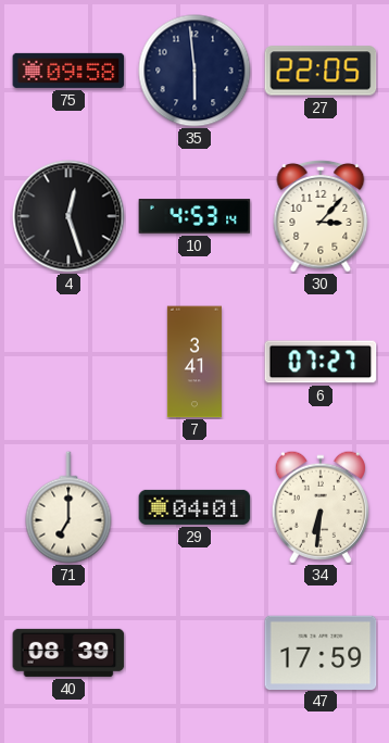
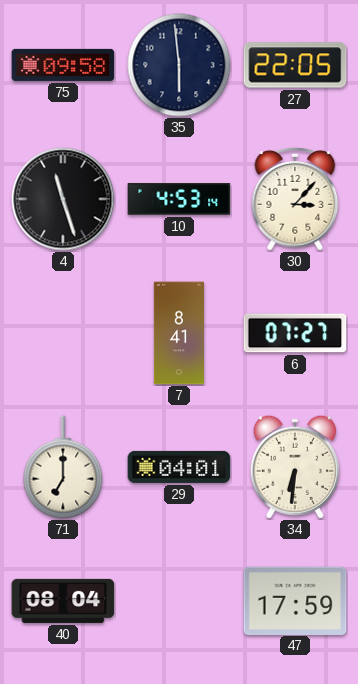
4: 12:27 -> 11:27 (63, 199)
7: 3:41 -> 8:41 (179, 333)
40: 08:39 -> 08:04 (63, 601)
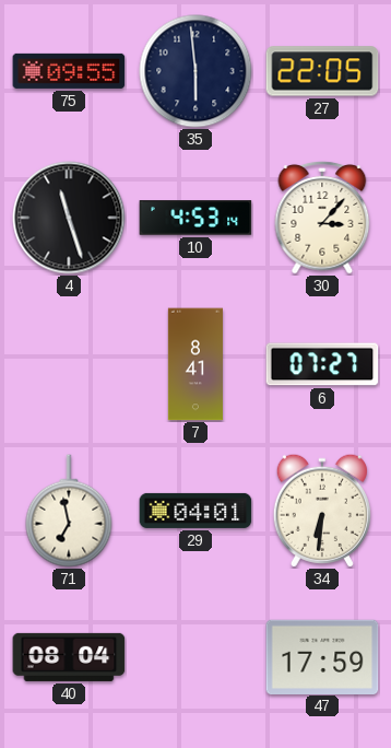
75: 09:58 -> 09:55 (69, 71)
71: 7:00 -> 6:58 (69, 511)
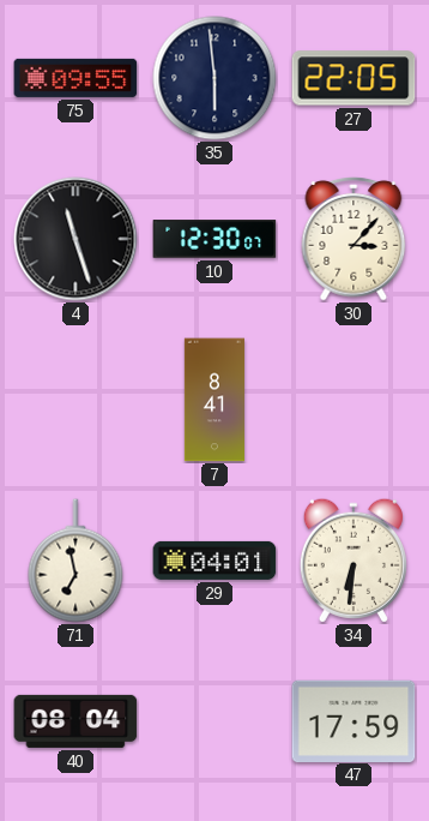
10: 4:53 -> 12:30 (214, 239)
6: 07:27 -> none (322, 364)
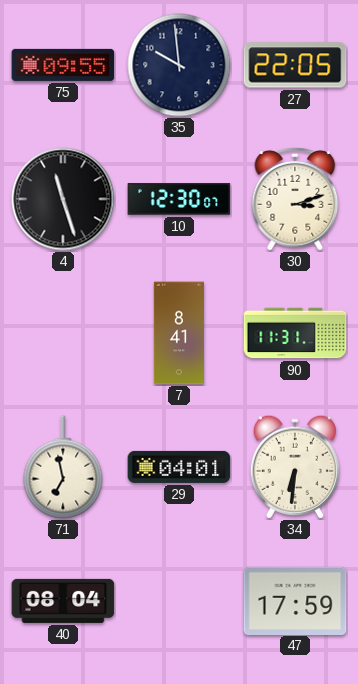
35: 5:59 -> 9:59 (179, 65)
30: 3:07 -> 3:12 (295, 200)
90: none -> 11:31 (295, 333)
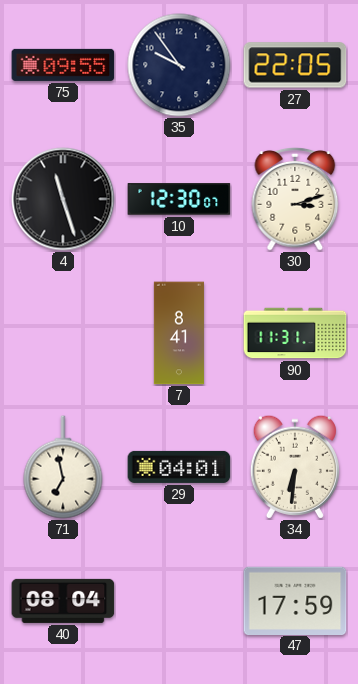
35: 9:59 -> 9:54 (179, 65)
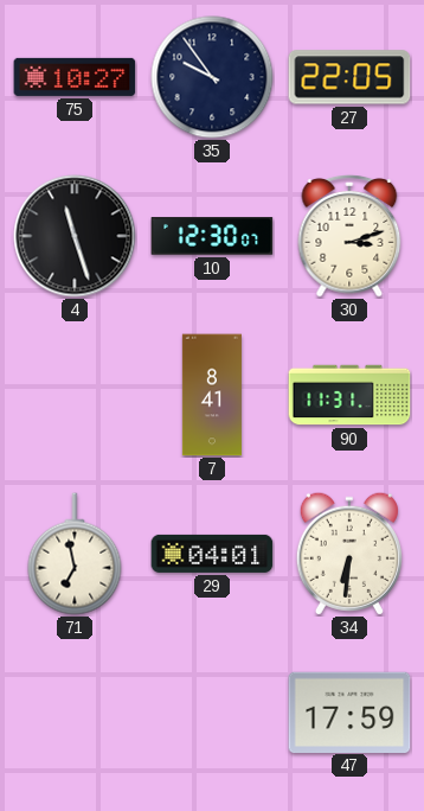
75: 09:55 -> 10:27 (75, 77)
40: 08:04 -> none (63, 601)
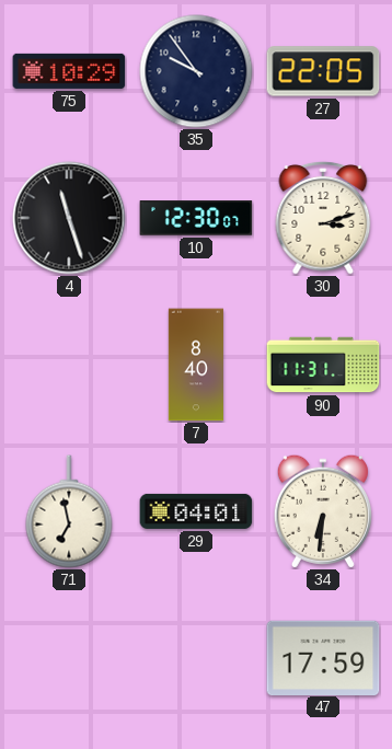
75: 10:27 -> 10:29 (69, 71)
7: 8:41 -> 8:40 (196, 365)
